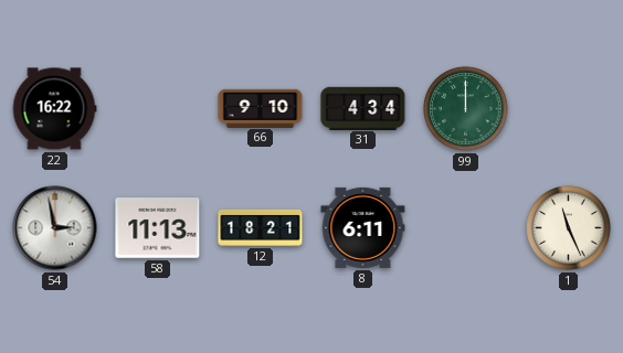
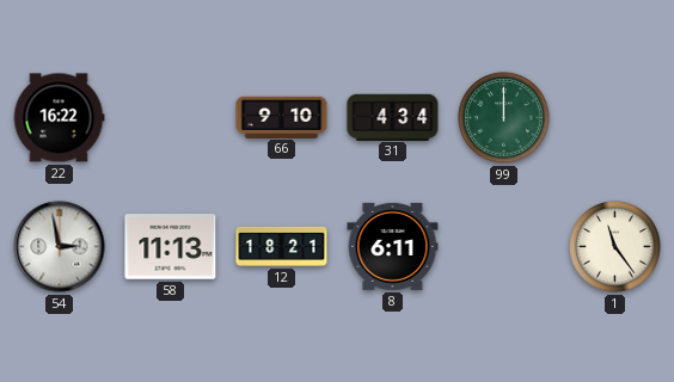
1: 11:26 -> 11:24 (615, 247)
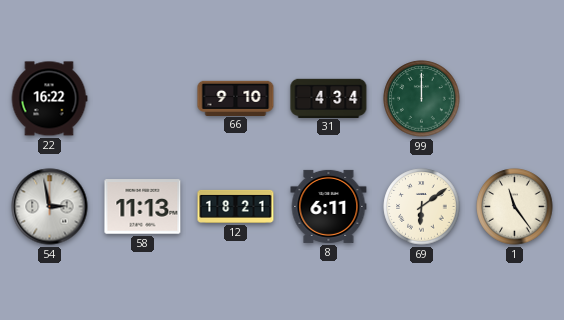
69: none -> 6:09 (422, 207)
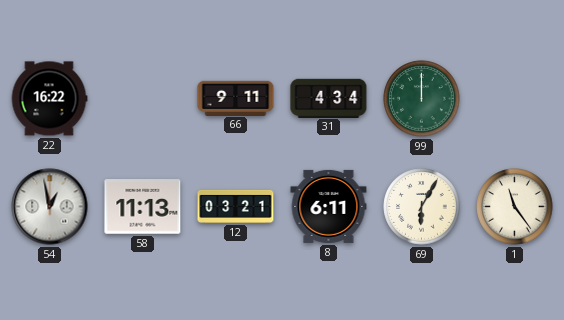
66: 9:10 -> 9:11 (236, 98)
54: 2:58 -> 12:58 (50, 207)
12: 18:21 -> 03:21 (236, 206)
69: 6:09 -> 6:05 (422, 207)
